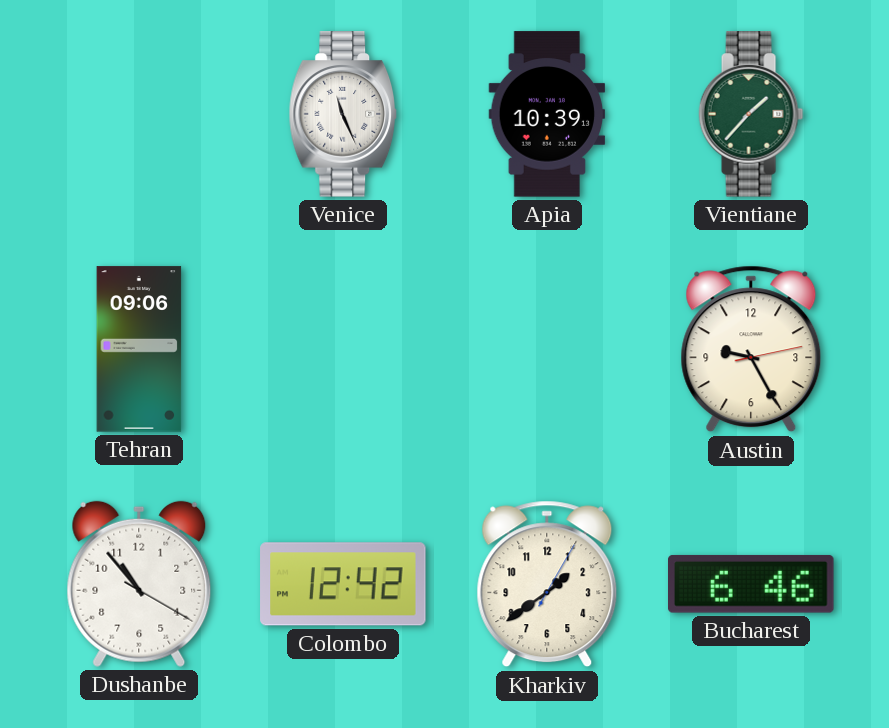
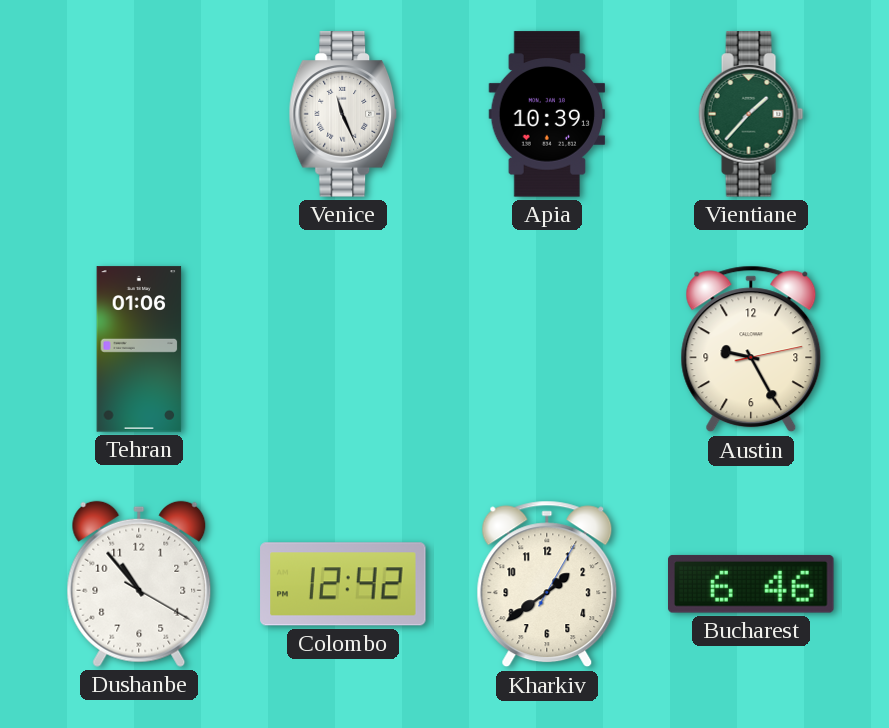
Tehran: 09:06 -> 01:06 (139, 349)
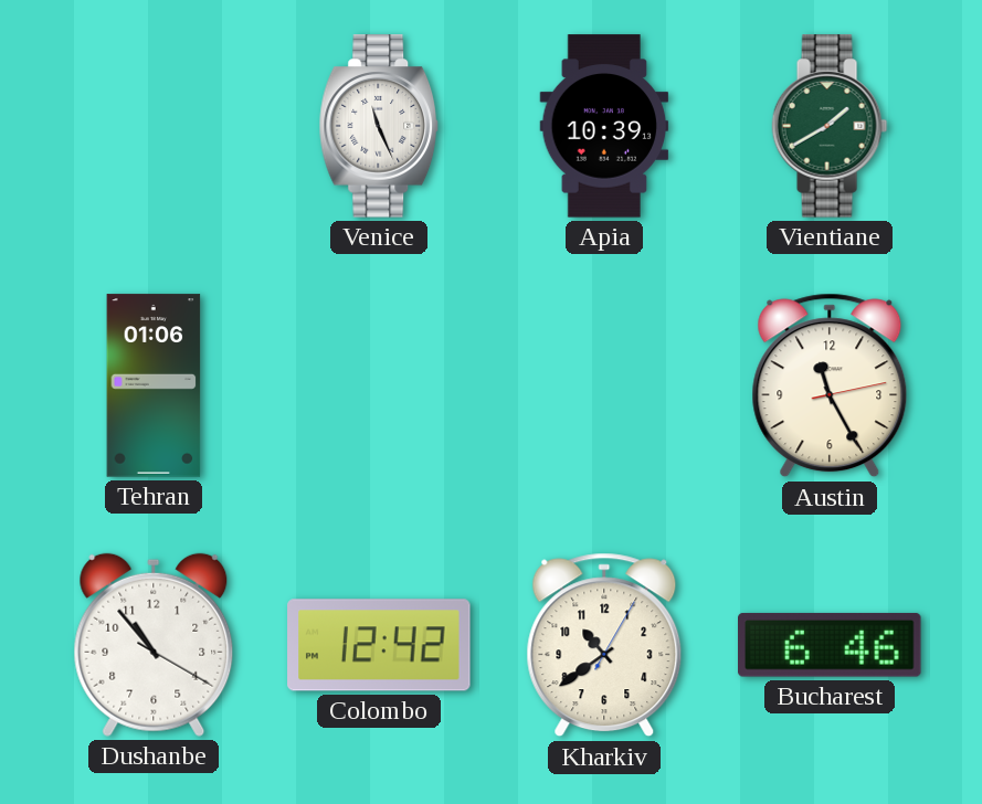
Vientiane: 1:37 -> 1:40 (830, 126)
Austin: 9:25 -> 11:25 (830, 385)
Kharkiv: 1:39 -> 10:39 (604, 645)
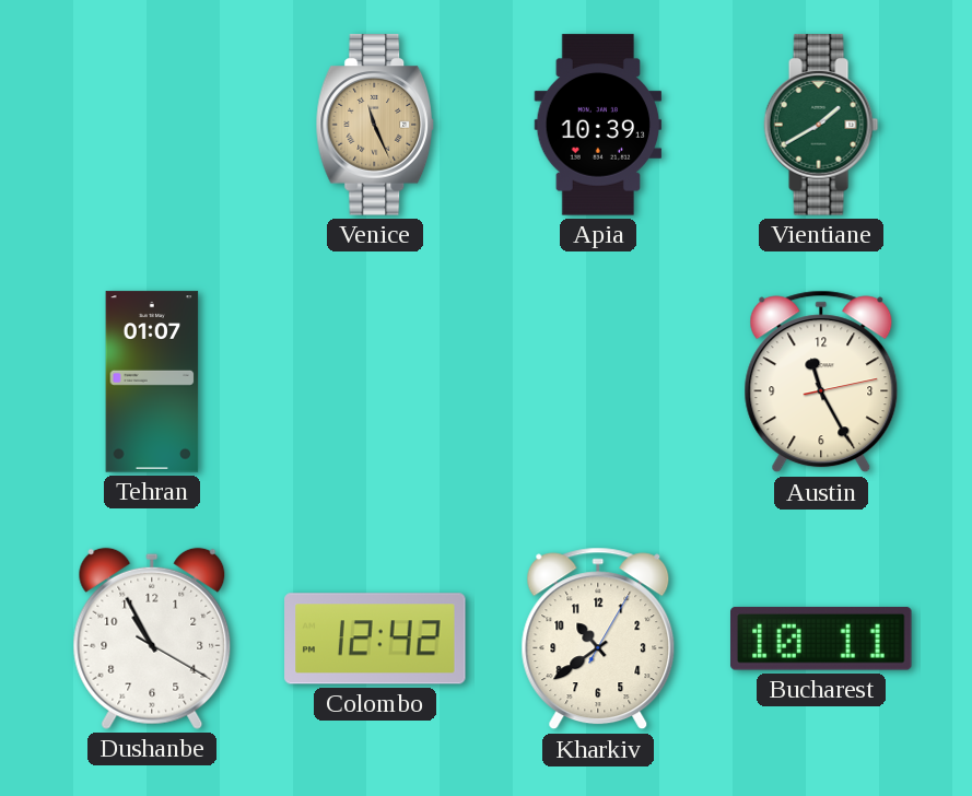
Venice dial: white -> champagne (375, 125)
Tehran: 01:06 -> 01:07 (152, 382)
Dushanbe: 10:53 -> 10:55 (152, 639)
Bucharest: 6:46 -> 10:11 (822, 639)
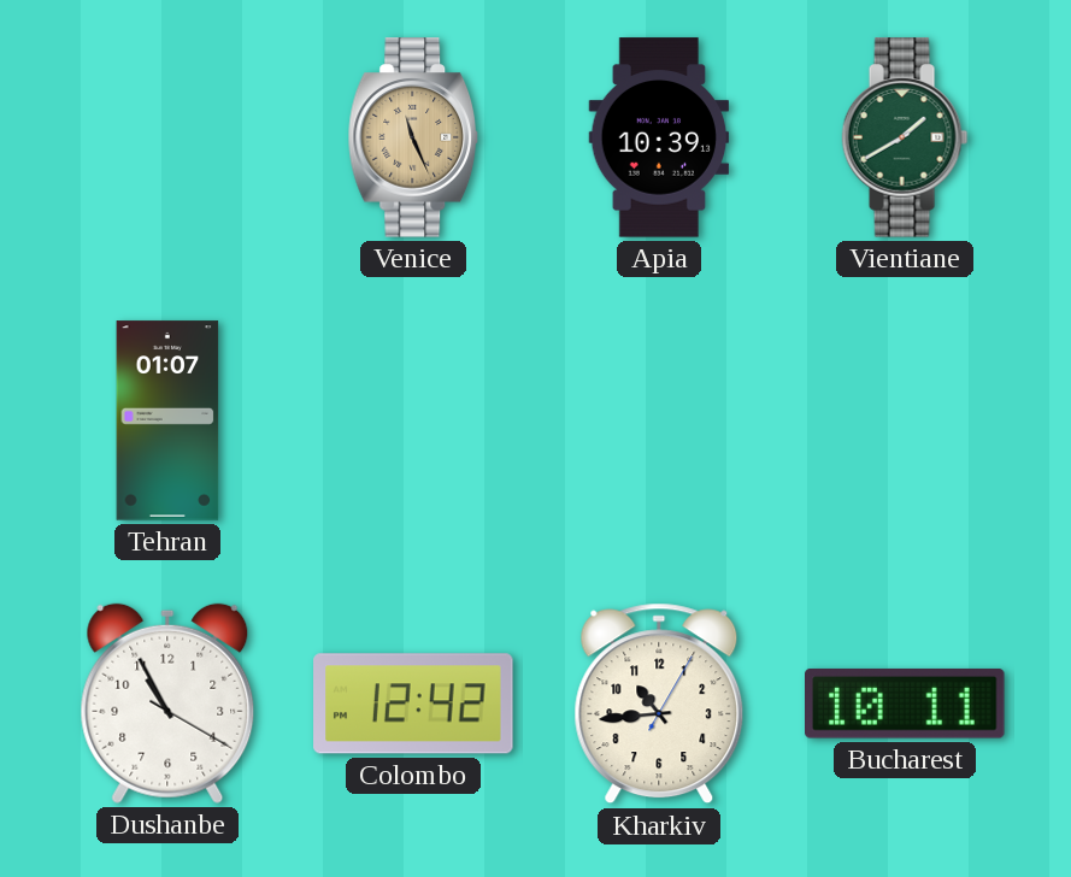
Austin: 11:25 -> none (821, 382)
Kharkiv: 10:39 -> 10:44 (659, 704)
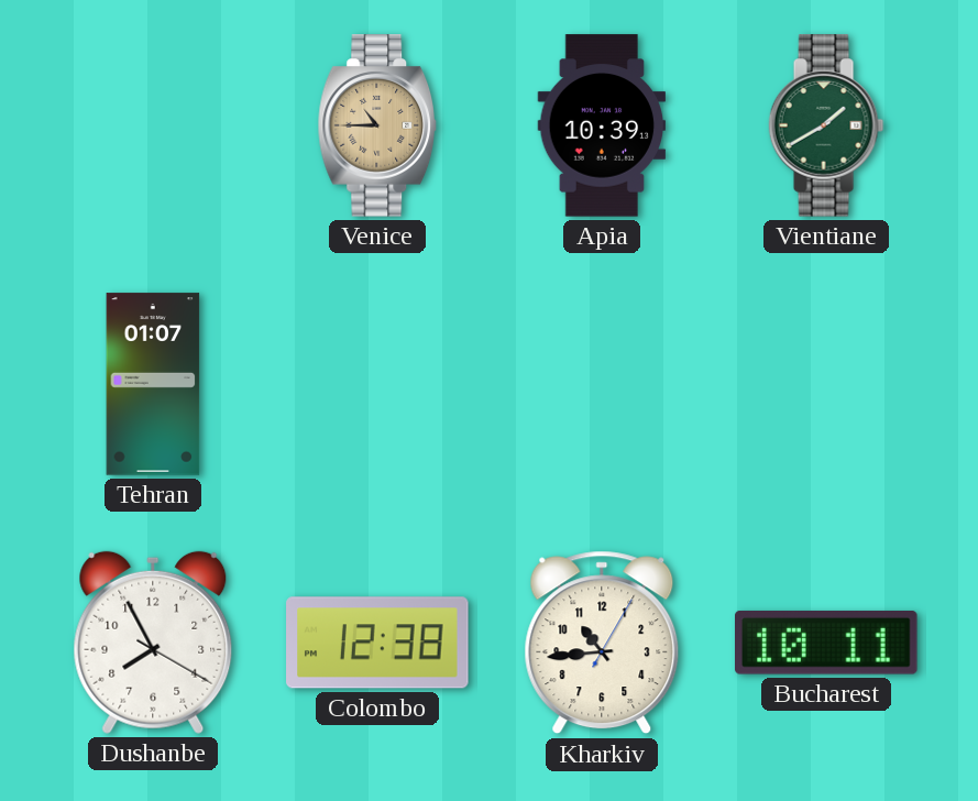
Venice: 11:26 -> 10:45 (377, 125)
Dushanbe: 10:55 -> 7:55 (153, 643)
Colombo: 12:42 -> 12:38 (377, 643)
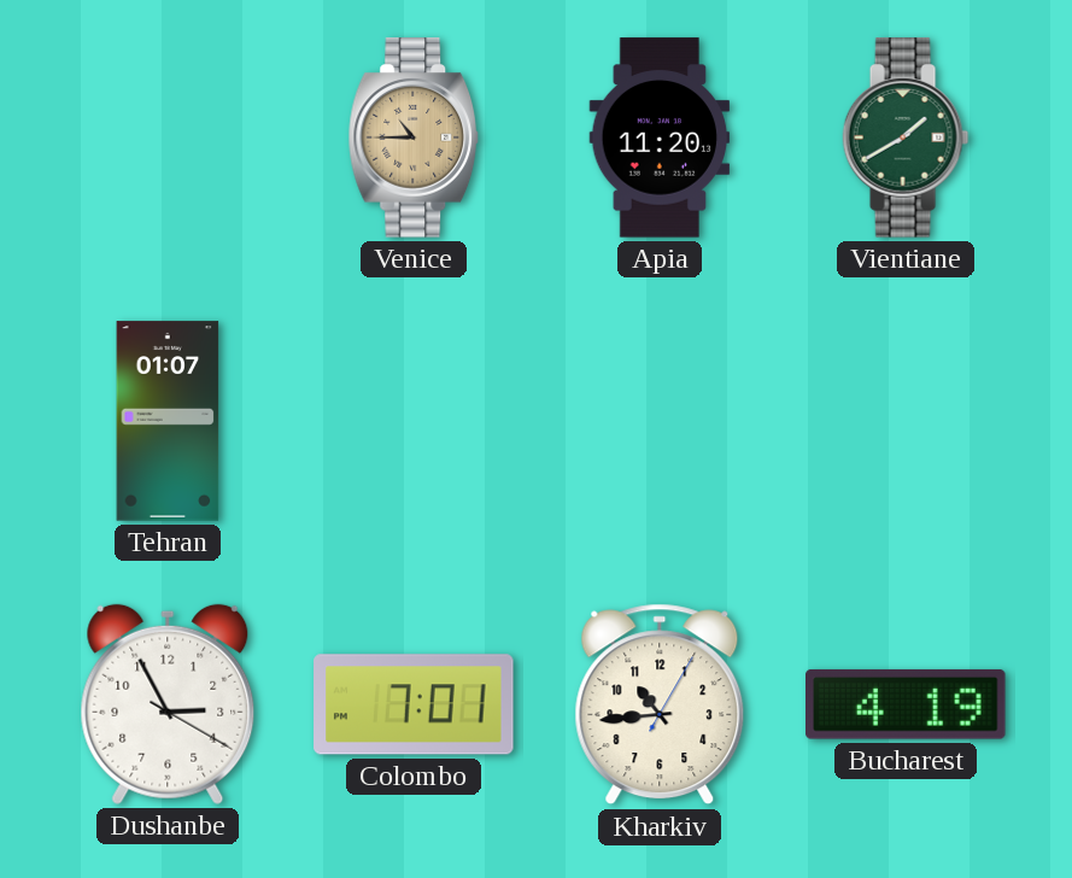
Apia: 10:39 -> 11:20 (660, 137)
Dushanbe: 7:55 -> 2:55 (168, 704)
Colombo: 12:38 -> 7:01 (414, 704)
Bucharest: 10:11 -> 4:19 (907, 704)
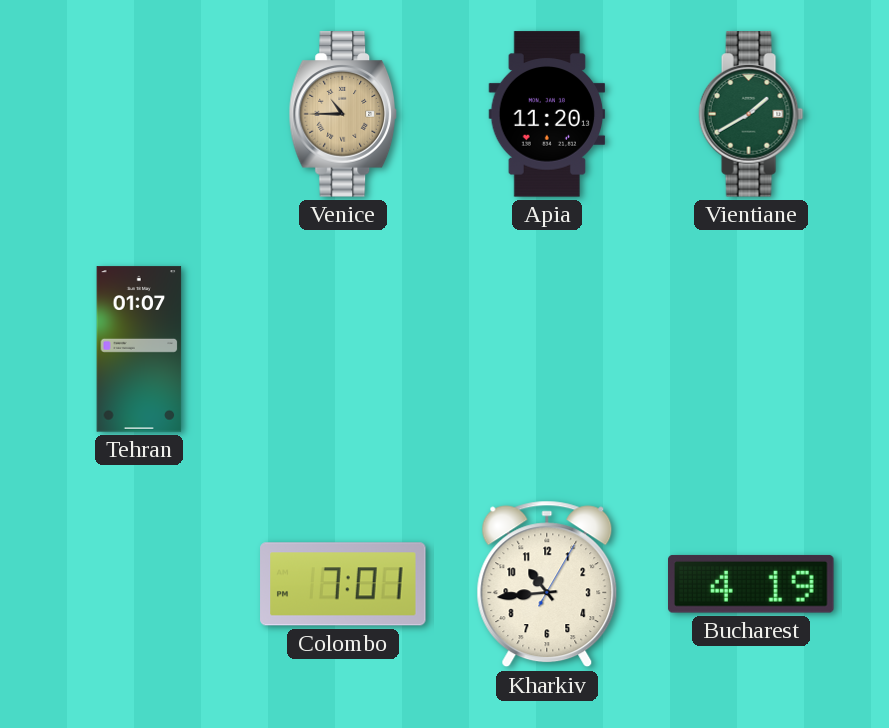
Dushanbe: 2:55 -> none (168, 704)
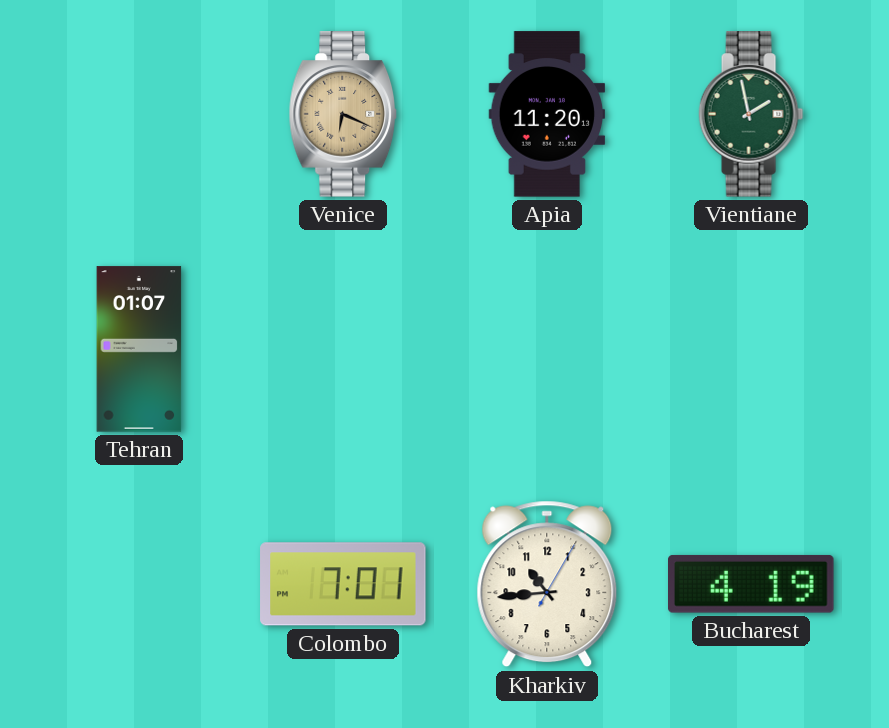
Venice: 10:45 -> 6:19 (343, 114)
Vientiane: 1:40 -> 1:58 (751, 114)
